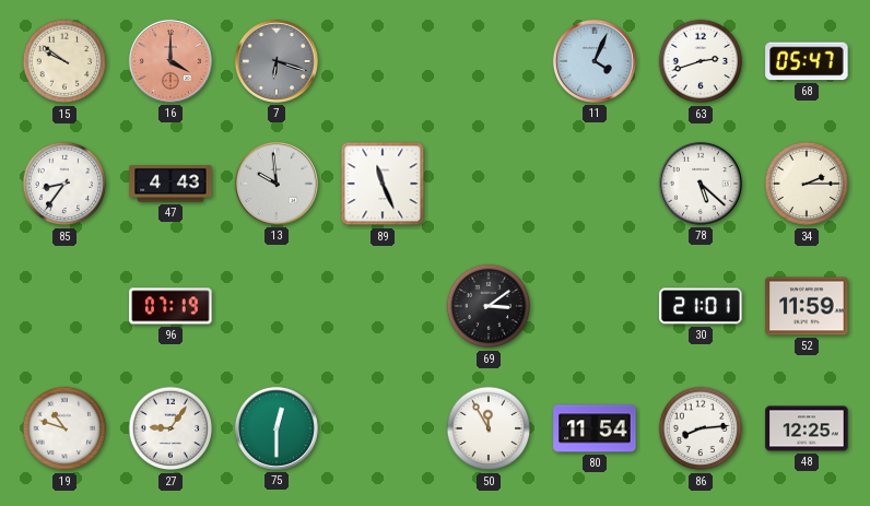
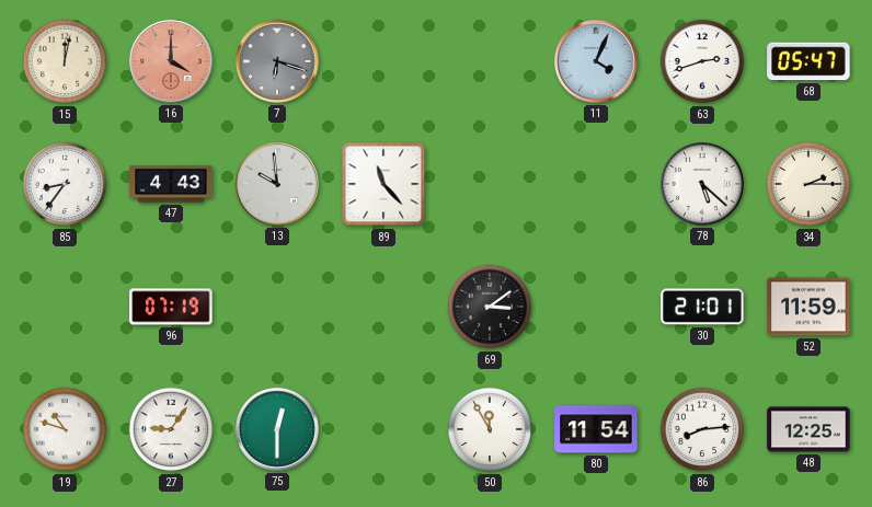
15: 9:51 -> 12:02 (65, 61)
89: 11:26 -> 11:23 (383, 184)
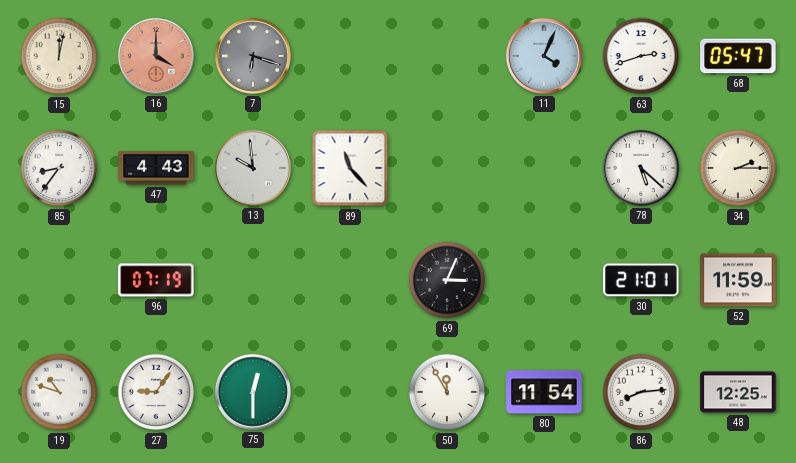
69: 3:09 -> 3:04 (447, 280)
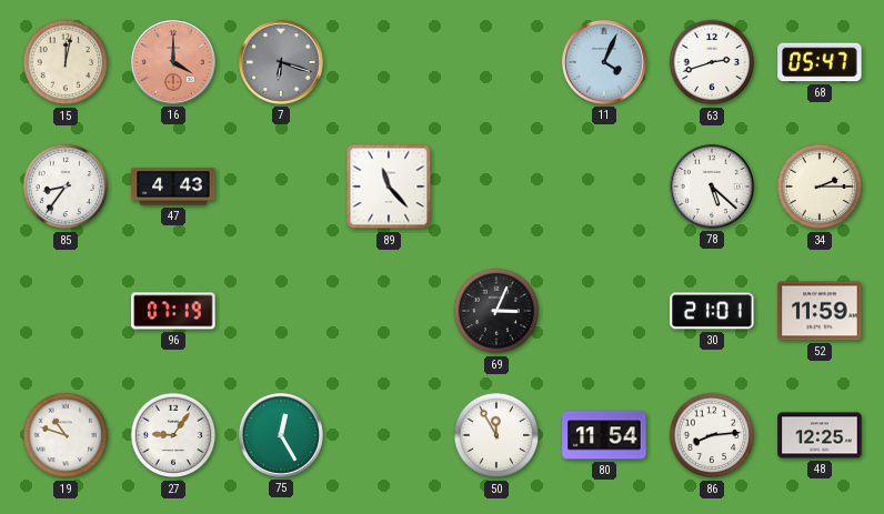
13: 9:59 -> none (253, 168)
75: 12:30 -> 12:25 (281, 435)
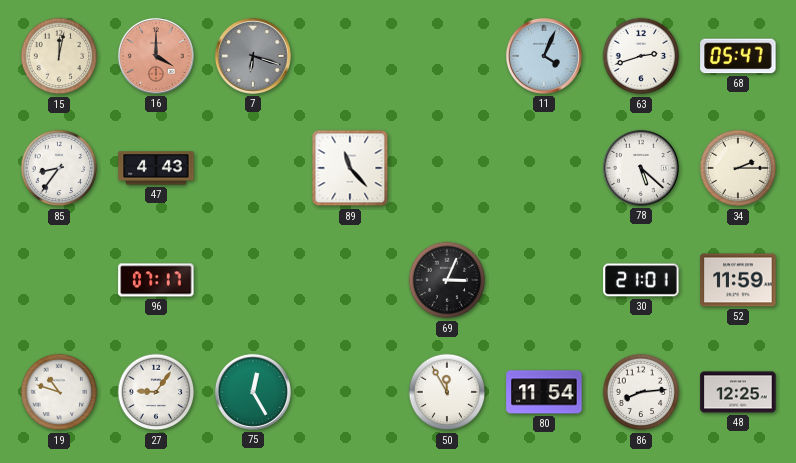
96: 07:19 -> 07:17 (156, 280)
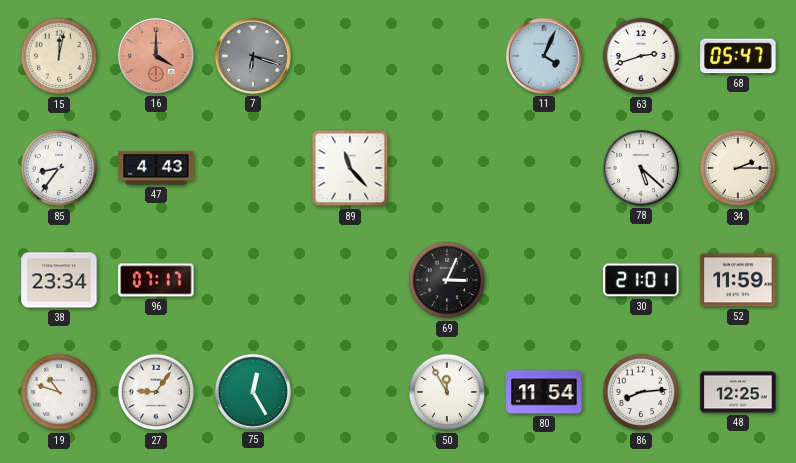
38: none -> 23:34 (59, 280)
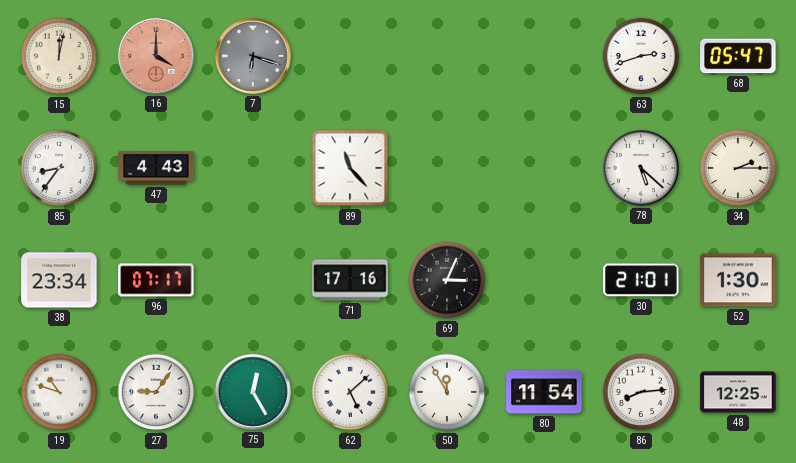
11: 4:04 -> none (544, 56)
71: none -> 17:16 (350, 280)
52: 11:59 -> 1:30 (738, 280)
62: none -> 5:08 (350, 392)
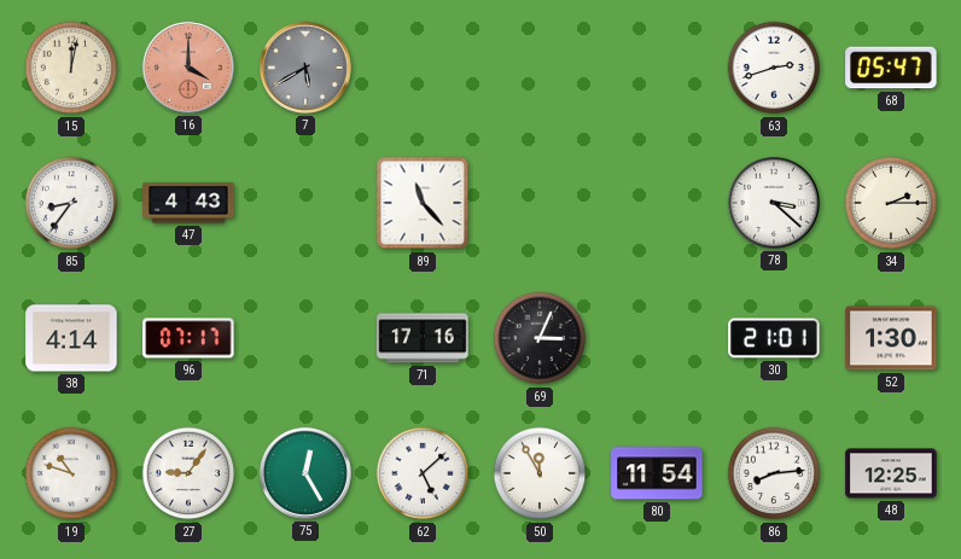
7: 6:18 -> 5:40 (305, 68)
78: 5:22 -> 3:22 (774, 203)
38: 23:34 -> 4:14 (71, 338)
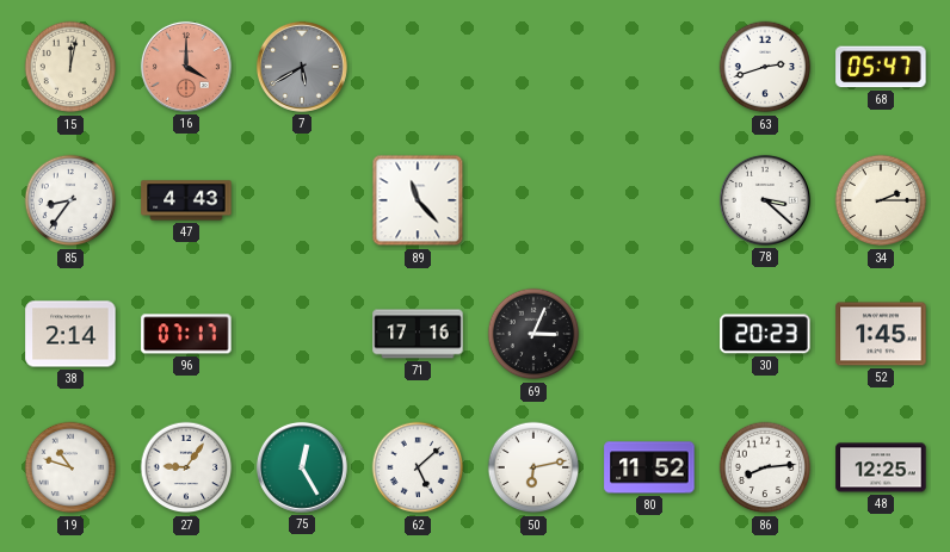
38: 4:14 -> 2:14 (70, 334)
30: 21:01 -> 20:23 (765, 334)
52: 1:30 -> 1:45 (881, 334)
50: 11:55 -> 6:13 (533, 467)
80: 11:54 -> 11:52 (649, 467)
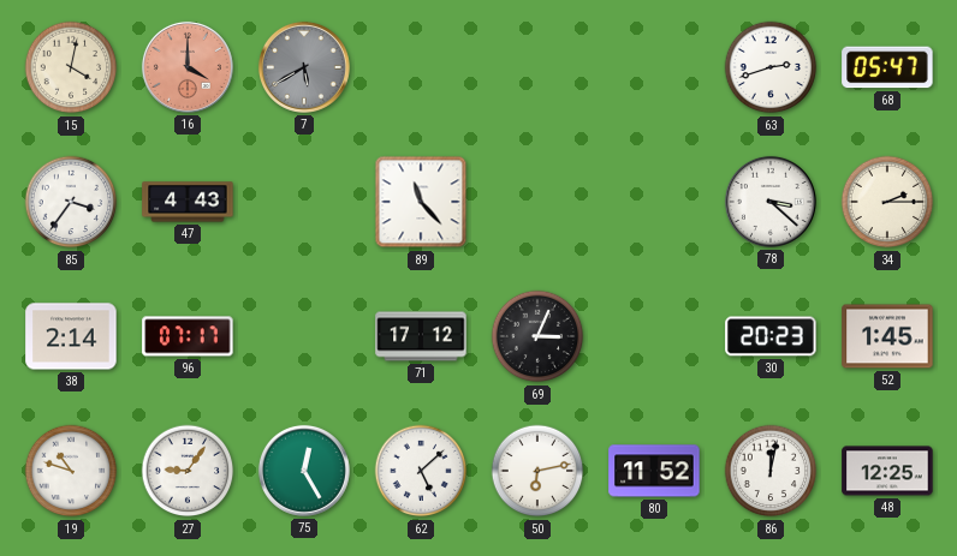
15: 12:02 -> 4:02 (71, 67)
85: 8:36 -> 3:36 (71, 202)
71: 17:16 -> 17:12 (421, 336)
86: 8:14 -> 12:02 (771, 471)
